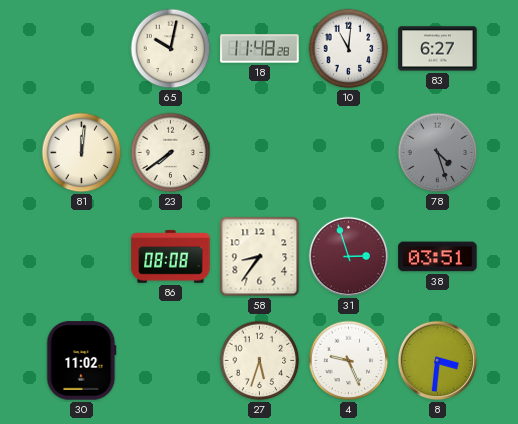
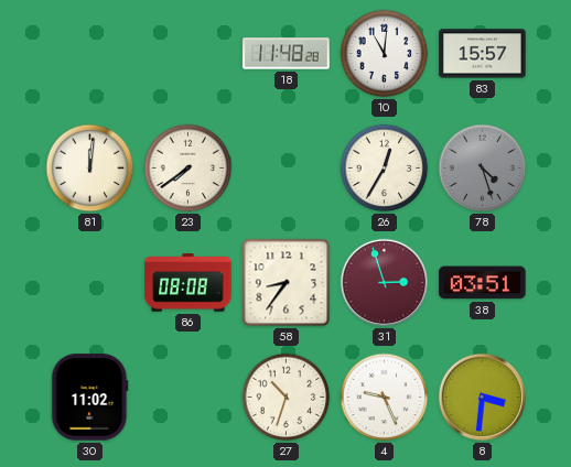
65: 10:02 -> none (171, 49)
83: 6:27 -> 15:57 (483, 54)
26: none -> 12:35 (385, 169)
27: 5:33 -> 10:33 (287, 398)
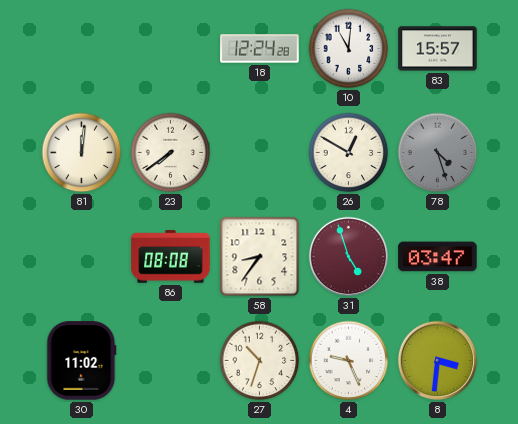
18: 11:48 -> 12:24 (260, 49)
26: 12:35 -> 12:50 (349, 153)
31: 2:57 -> 4:57 (349, 257)
38: 03:51 -> 03:47 (438, 257)
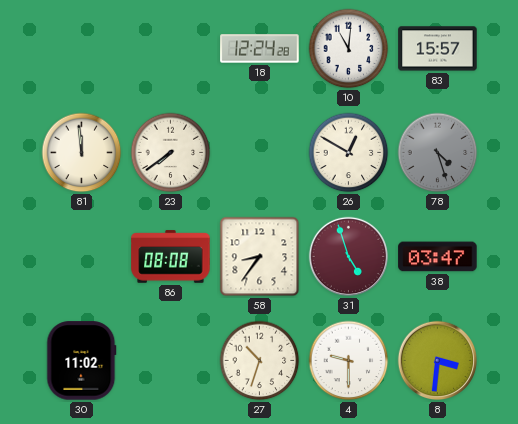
81: 12:01 -> 11:59 (82, 153)
4: 9:26 -> 9:30 (349, 361)
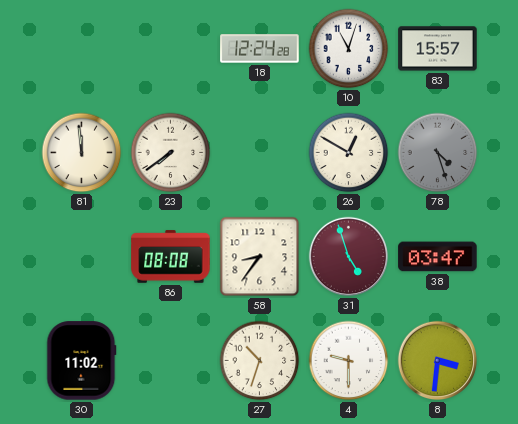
10: 11:01 -> 11:03 (349, 49)
